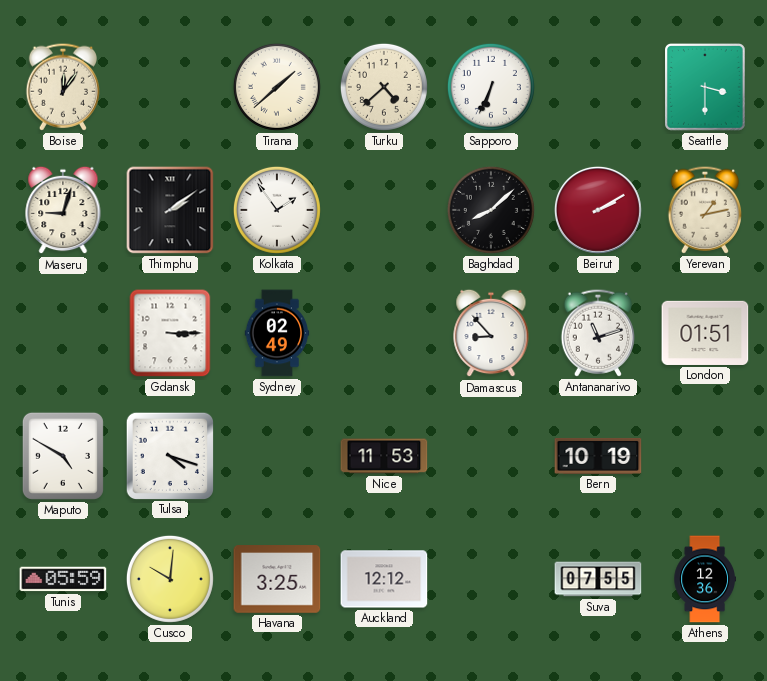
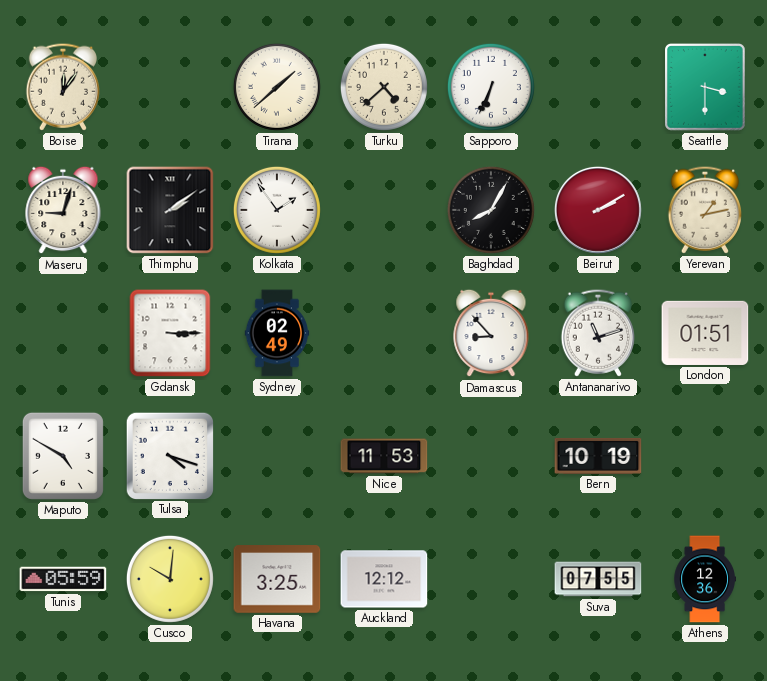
Baghdad: 8:08 -> 8:05 (491, 210)
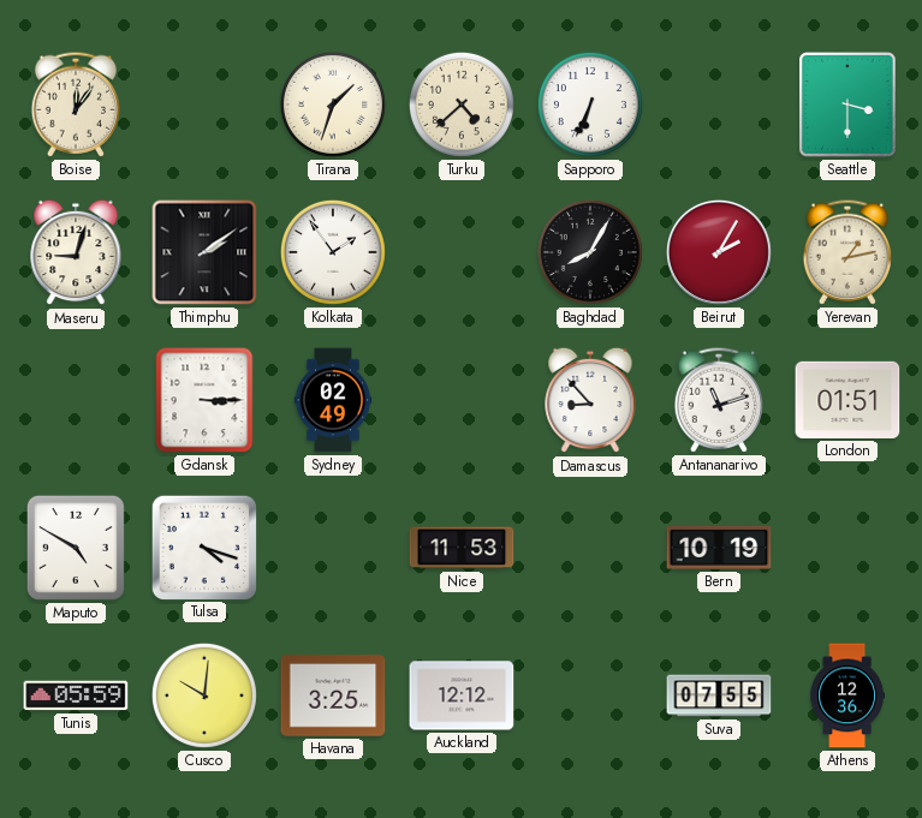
Tirana: 1:38 -> 1:33 (333, 105)
Beirut: 2:10 -> 2:05 (719, 252)
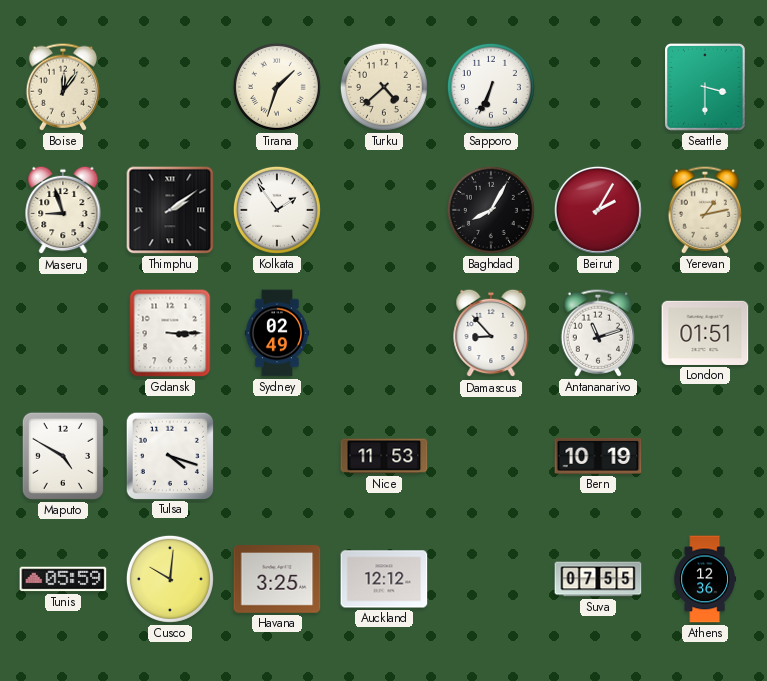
Maseru: 9:03 -> 8:57 (63, 210)
